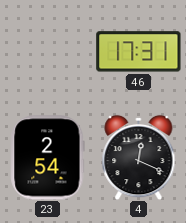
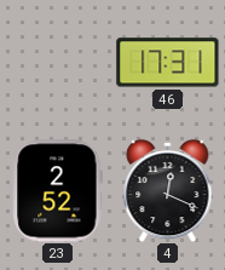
23: 2:54 -> 2:52 (58, 191)
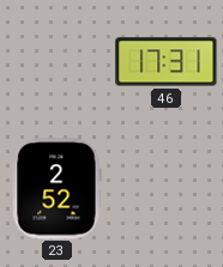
4: 12:19 -> none (168, 190)
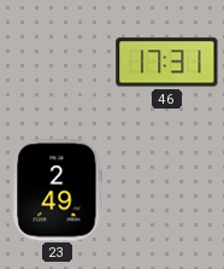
23: 2:52 -> 2:49 (58, 191)
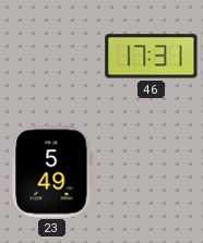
23: 2:49 -> 5:49 (52, 172)
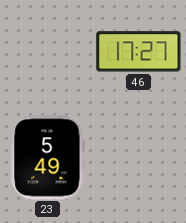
46: 17:31 -> 17:27 (139, 52)
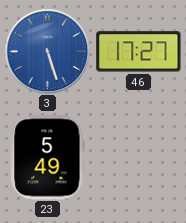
3: none -> 5:27 (47, 51)
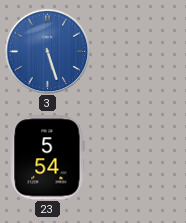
46: 17:27 -> none (139, 52)
23: 5:49 -> 5:54 (48, 158)
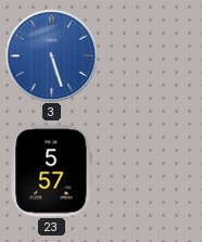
23: 5:54 -> 5:57 (52, 171)
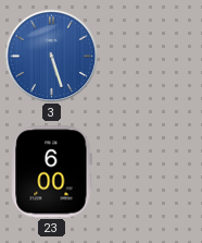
23: 5:57 -> 6:00 (52, 172)
